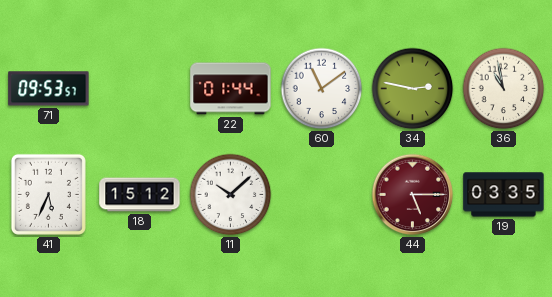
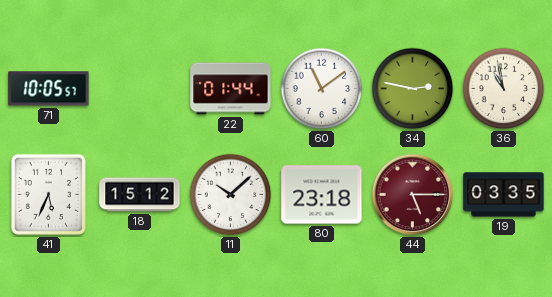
71: 09:53 -> 10:05 (49, 89)
80: none -> 23:18 (322, 195)
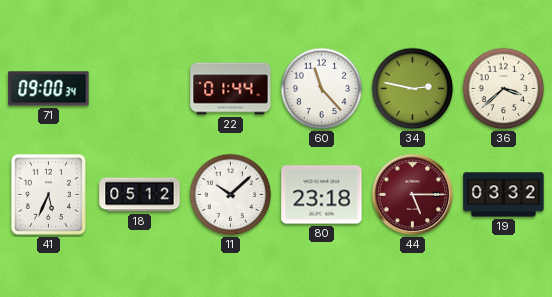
71: 10:05 -> 09:00 (49, 89)
60: 11:09 -> 11:23 (322, 89)
36: 10:58 -> 3:38 (504, 89)
18: 15:12 -> 05:12 (140, 195)
19: 03:35 -> 03:32 (504, 195)
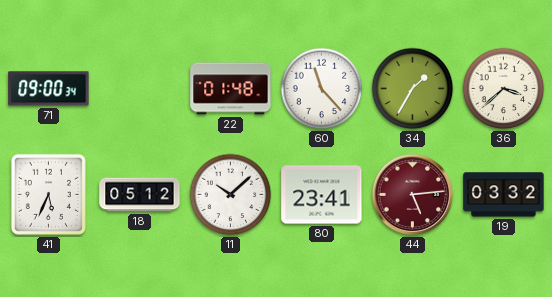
22: 01:44 -> 01:48 (231, 89)
34: 2:47 -> 1:35 (413, 89)
80: 23:18 -> 23:41 (322, 195)
44: 5:15 -> 5:14 (413, 195)
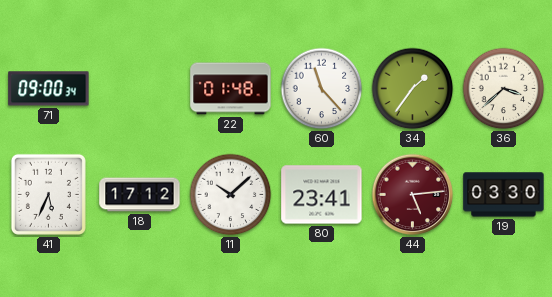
34: 1:35 -> 1:36 (413, 89)
18: 05:12 -> 17:12 (140, 195)
19: 03:32 -> 03:30 (504, 195)
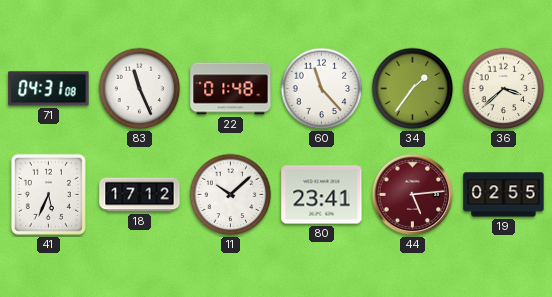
71: 09:00 -> 04:31 (49, 89)
83: none -> 11:26 (140, 89)
19: 03:30 -> 02:55 (504, 195)
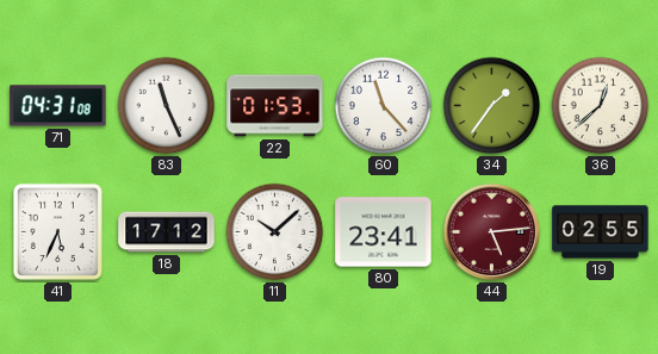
22: 01:48 -> 01:53 (275, 106)
36: 3:38 -> 12:38 (601, 106)
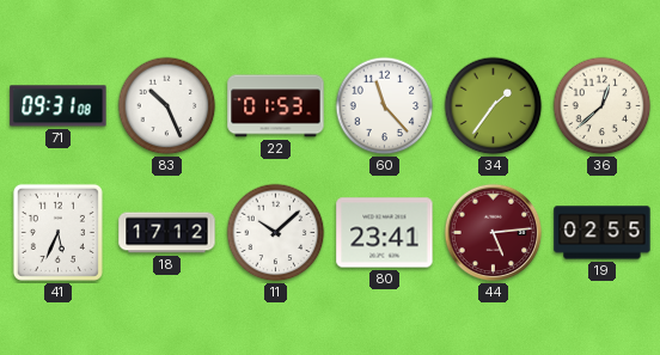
71: 04:31 -> 09:31 (59, 106)
83: 11:26 -> 10:26 (167, 106)
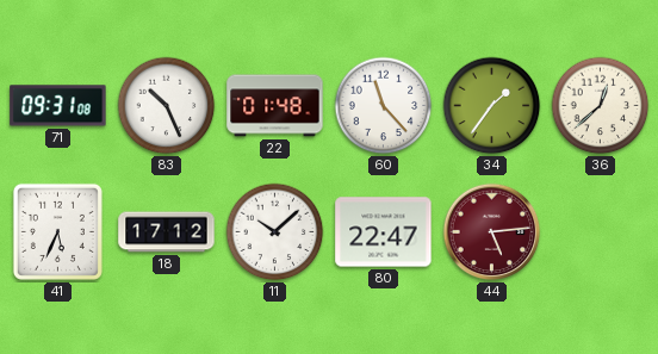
22: 01:53 -> 01:48 (275, 106)
80: 23:41 -> 22:47 (384, 232)
19: 02:55 -> none (603, 233)
